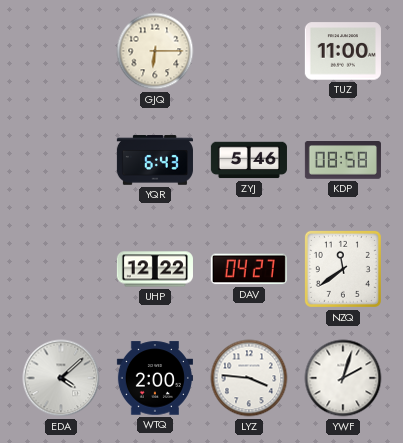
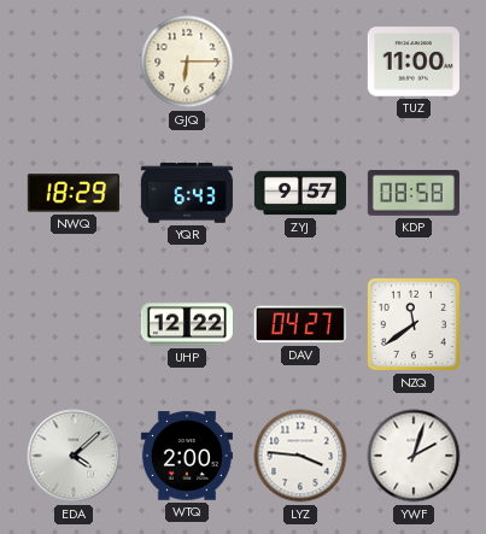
NWQ: none -> 18:29 (74, 193)
ZYJ: 5:46 -> 9:57 (300, 193)
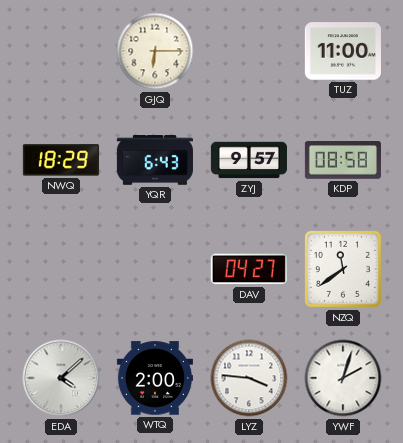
UHP: 12:22 -> none (187, 324)
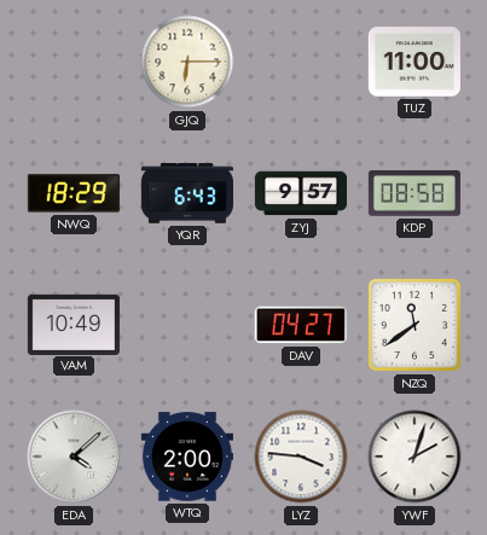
VAM: none -> 10:49 (74, 324)
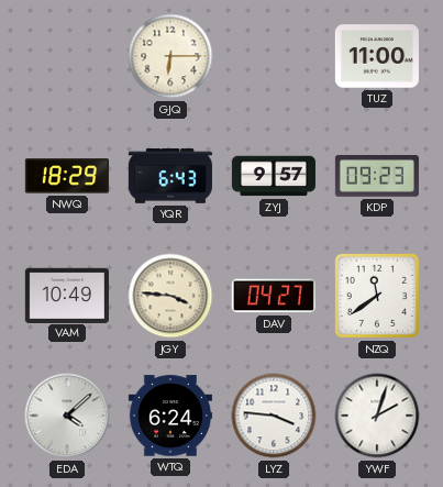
KDP: 08:58 -> 09:23 (377, 176)
JGY: none -> 3:46 (170, 296)
WTQ: 2:00 -> 6:24 (170, 416)
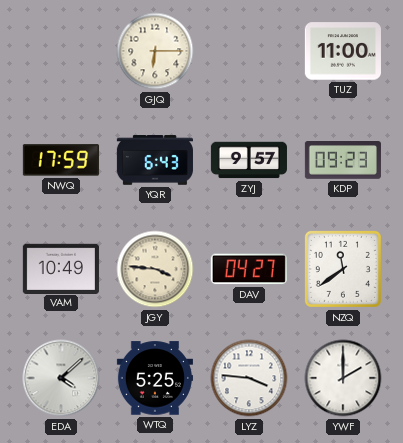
NWQ: 18:29 -> 17:59 (61, 160)
WTQ: 6:24 -> 5:25 (155, 378)
YWF: 2:03 -> 2:00 (343, 378)
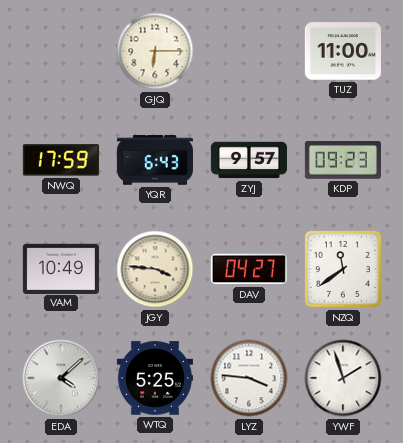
YWF: 2:00 -> 1:57 (343, 378)
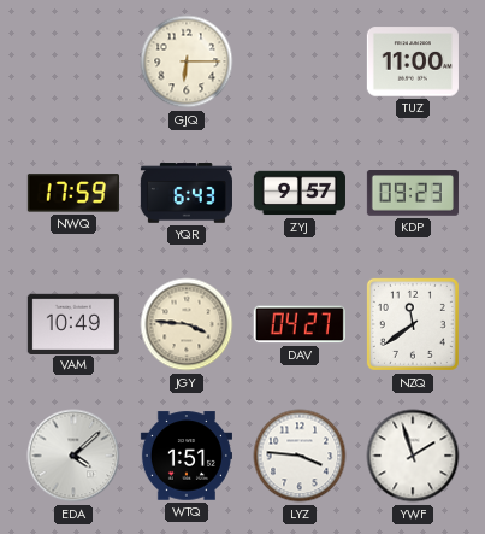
WTQ: 5:25 -> 1:51 (187, 456)
